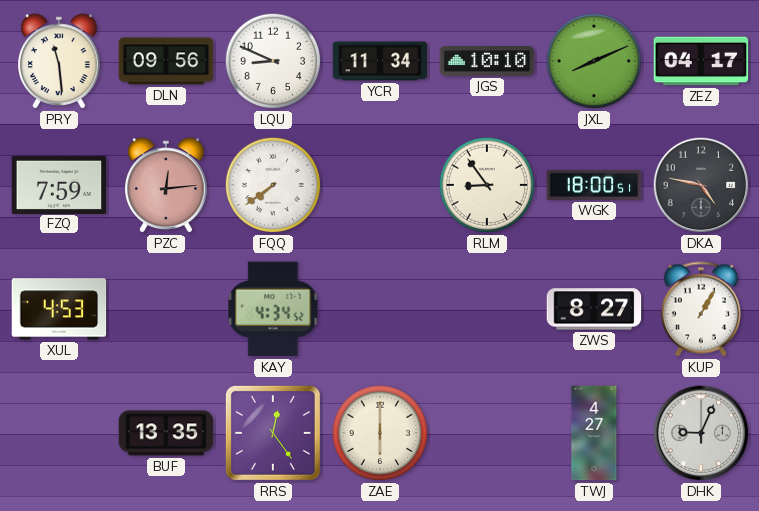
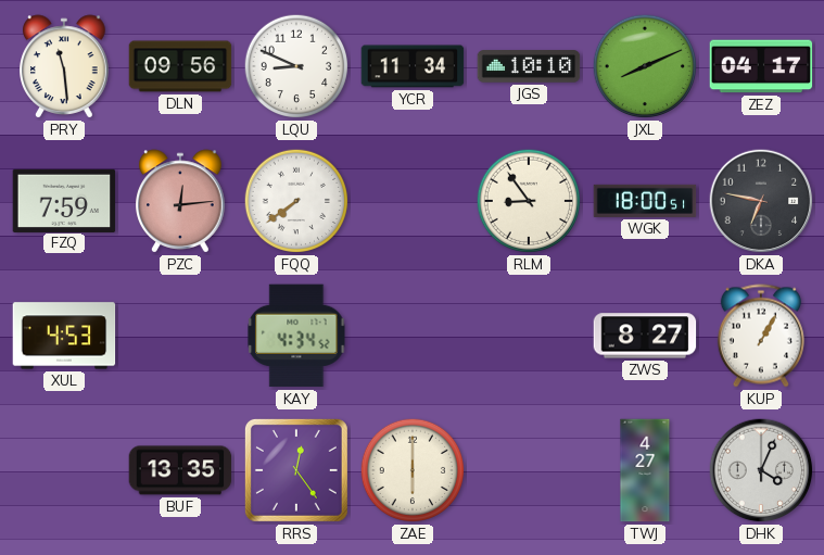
DKA: 4:47 -> 6:47 (761, 201)
DHK: 9:04 -> 4:04 (761, 470)
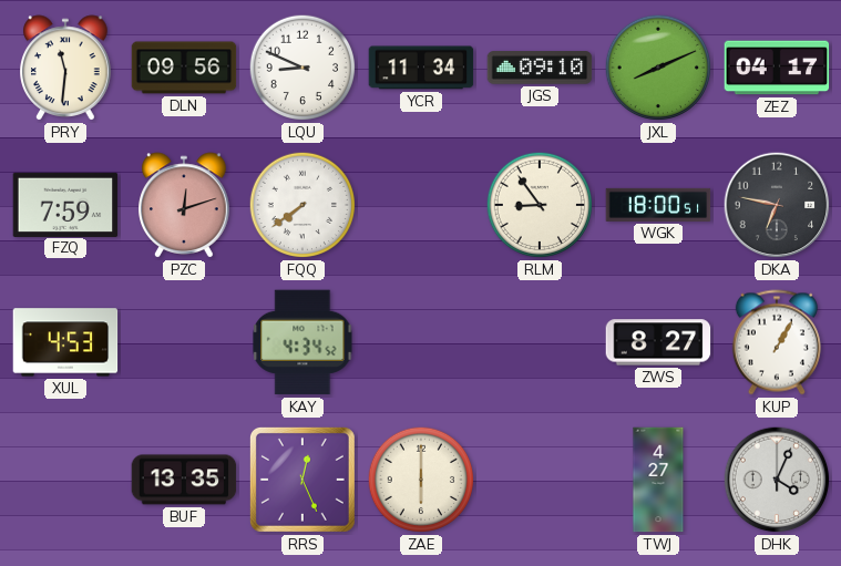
PRY: 11:29 -> 11:31 (65, 68)
JGS: 10:10 -> 09:10 (540, 68)
PZC: 12:14 -> 12:12 (184, 205)
RRS: 12:24 -> 12:26 (302, 480)
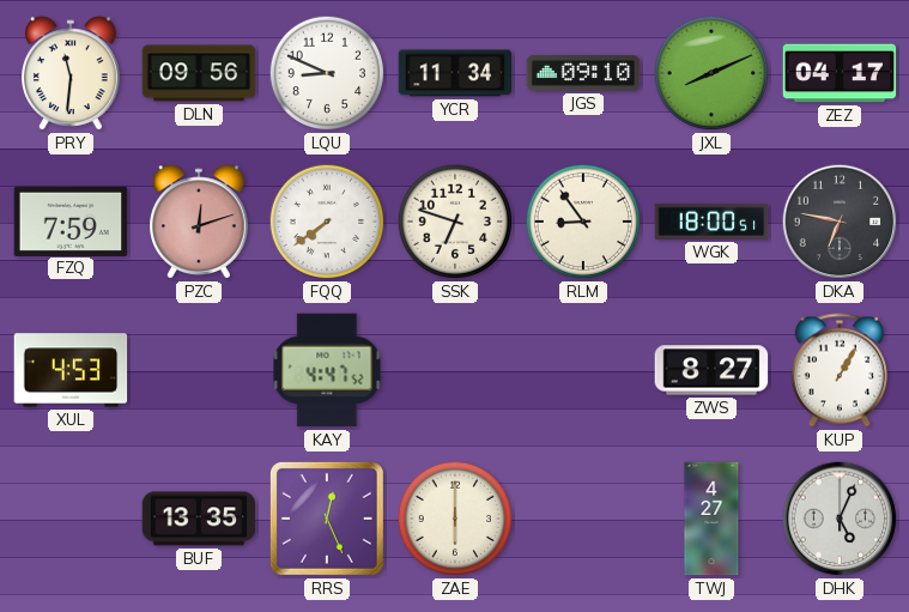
SSK: none -> 6:48 (455, 222)
KAY: 4:34 -> 4:47 (327, 370)
DHK: 4:04 -> 5:04 (840, 519)
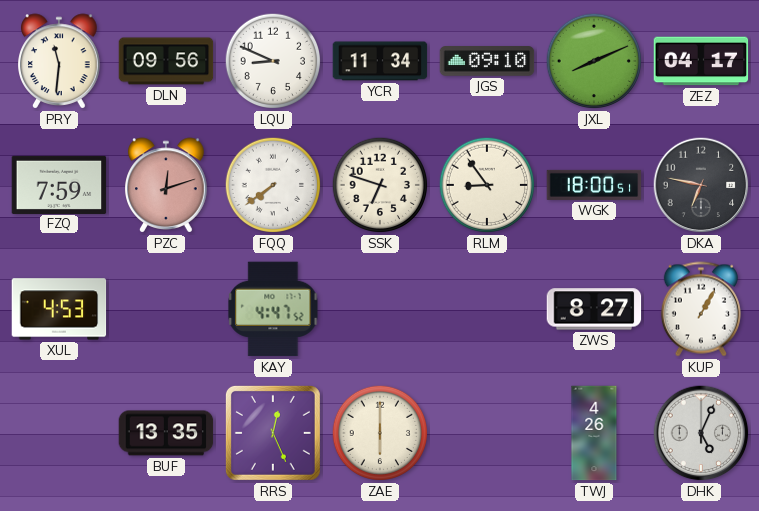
TWJ: 4:27 -> 4:26 (594, 433)
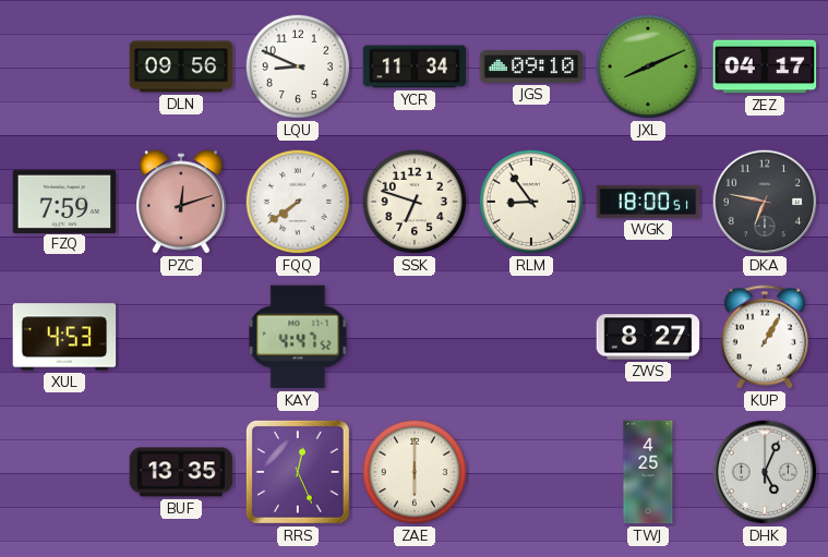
PRY: 11:31 -> none (59, 61)
TWJ: 4:26 -> 4:25 (648, 472)
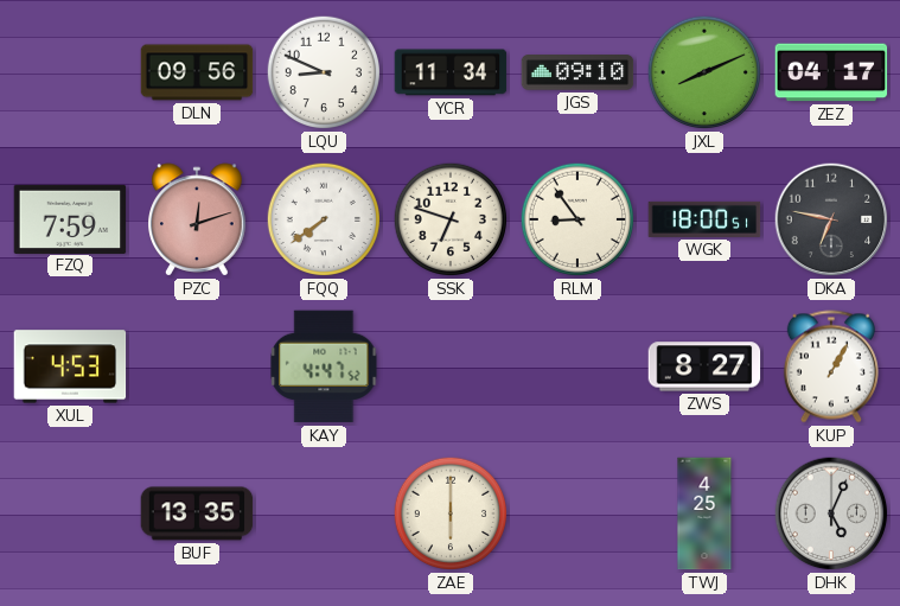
RRS: 12:26 -> none (298, 472)
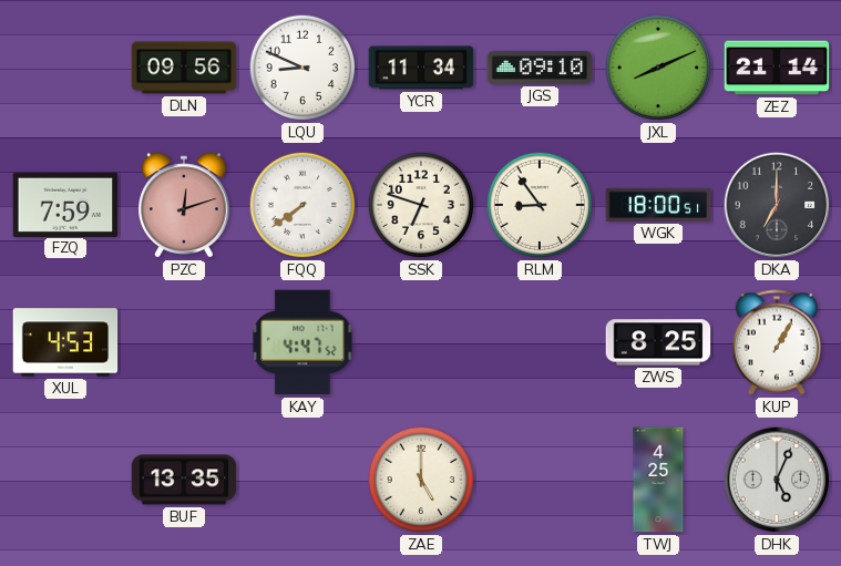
ZEZ: 04:17 -> 21:14 (777, 68)
DKA: 6:47 -> 7:00 (777, 205)
ZWS: 8:27 -> 8:25 (658, 342)
ZAE: 6:00 -> 5:00 (421, 480)
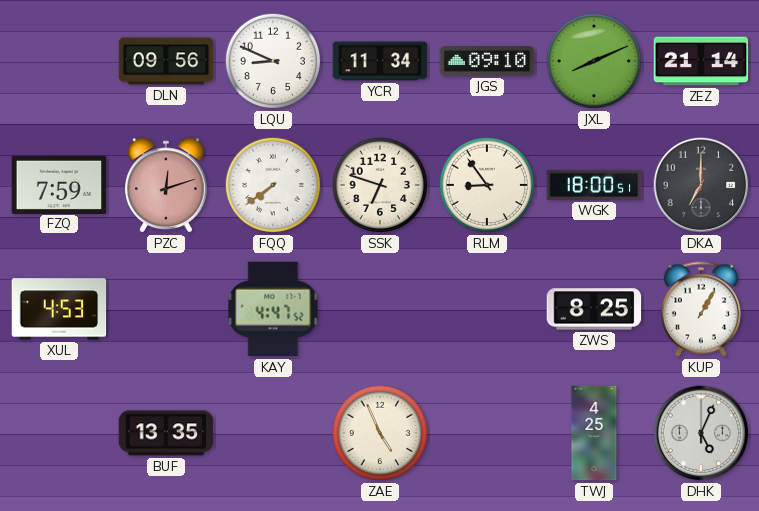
ZAE: 5:00 -> 4:56 (380, 433)
